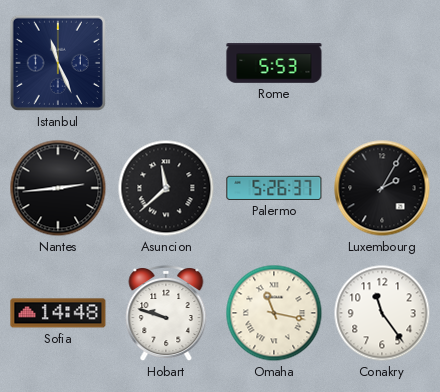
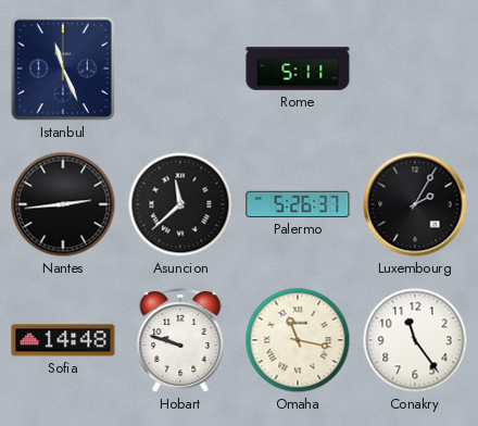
Rome: 5:53 -> 5:11 (298, 68)
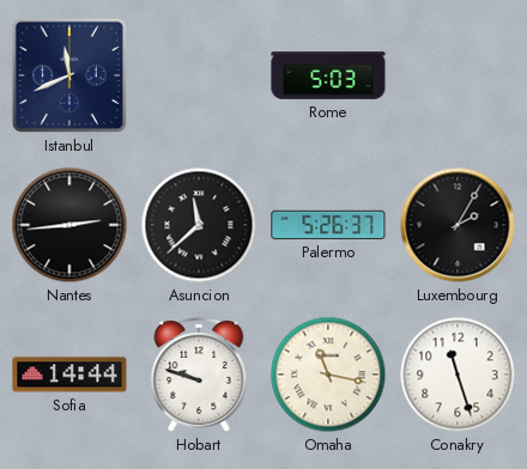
Istanbul: 11:26 -> 11:41 (69, 75)
Rome: 5:11 -> 5:03 (328, 75)
Sofia: 14:48 -> 14:44 (69, 374)
Conakry: 11:24 -> 11:27 (458, 374)
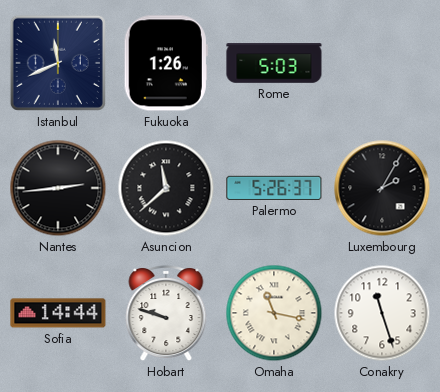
Fukuoka: none -> 1:26 (166, 63)
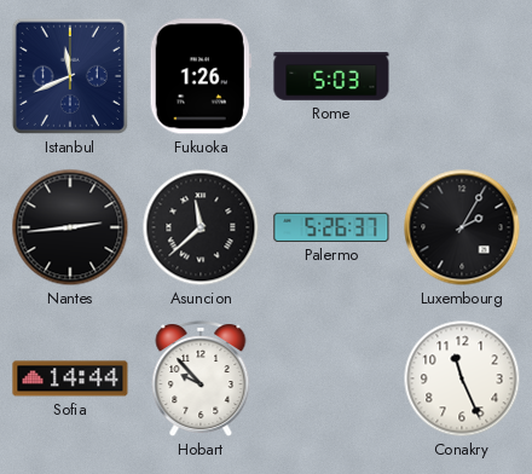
Hobart: 9:48 -> 9:53 (201, 380)
Omaha: 11:17 -> none (274, 313)
Conakry: 11:27 -> 11:26 (462, 378)
